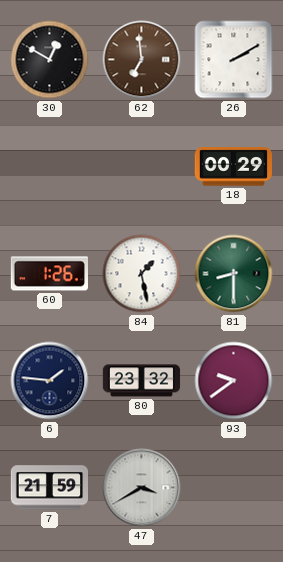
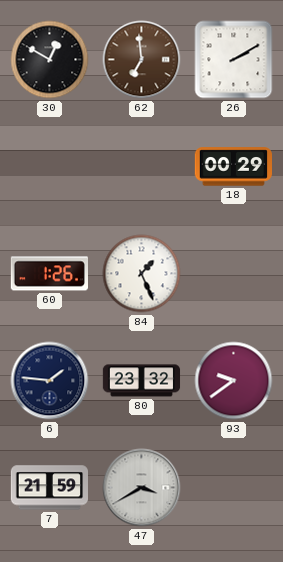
84: 1:28 -> 1:26 (142, 274)
81: 8:30 -> none (234, 274)
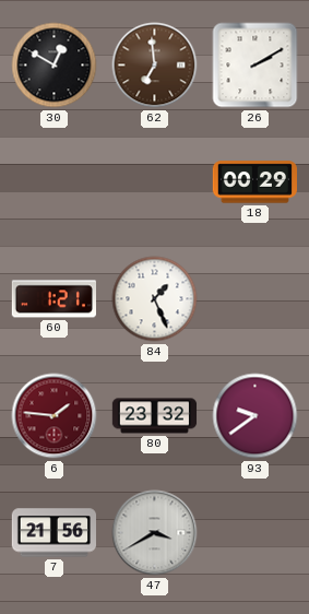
60: 1:26 -> 1:21 (54, 299)
6 dial: navy -> burgundy (55, 416)
7: 21:59 -> 21:56 (54, 533)
